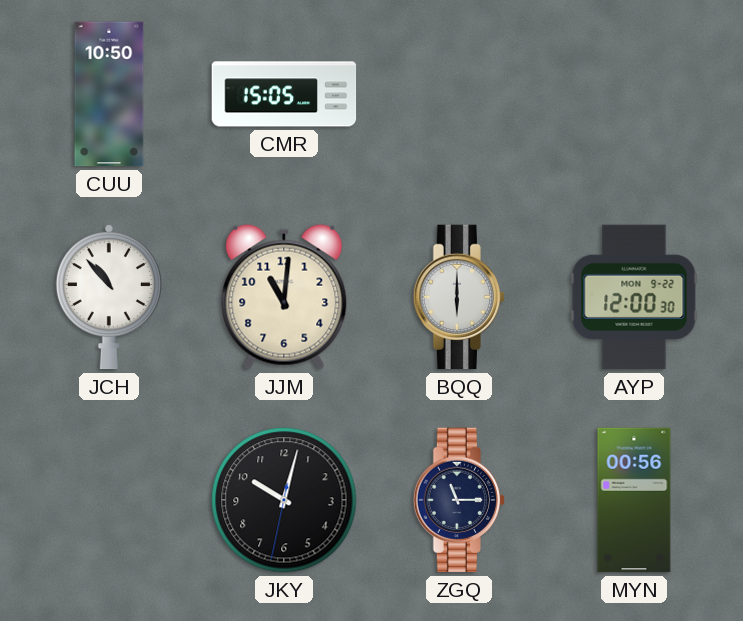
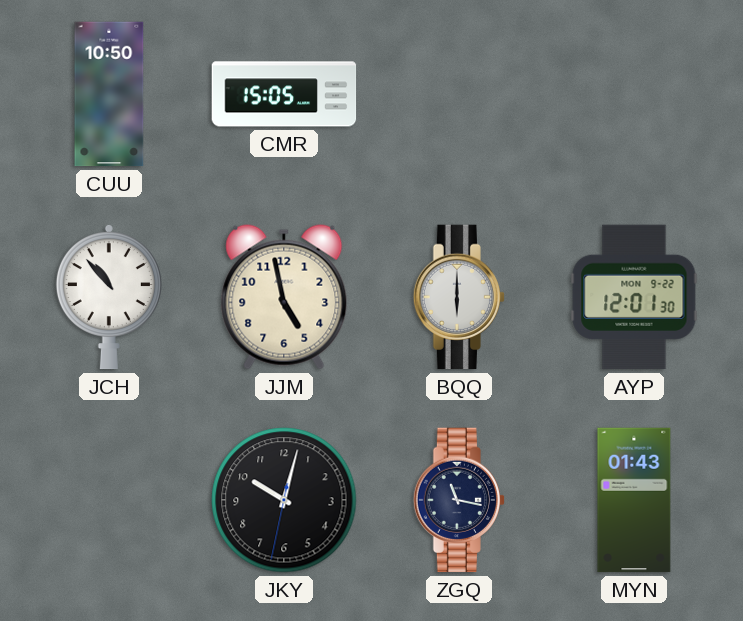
JJM: 11:01 -> 4:58 (284, 297)
AYP: 12:00 -> 12:01 (634, 297)
ZGQ: 11:15 -> 11:17 (458, 500)
MYN: 00:56 -> 01:43 (634, 500)
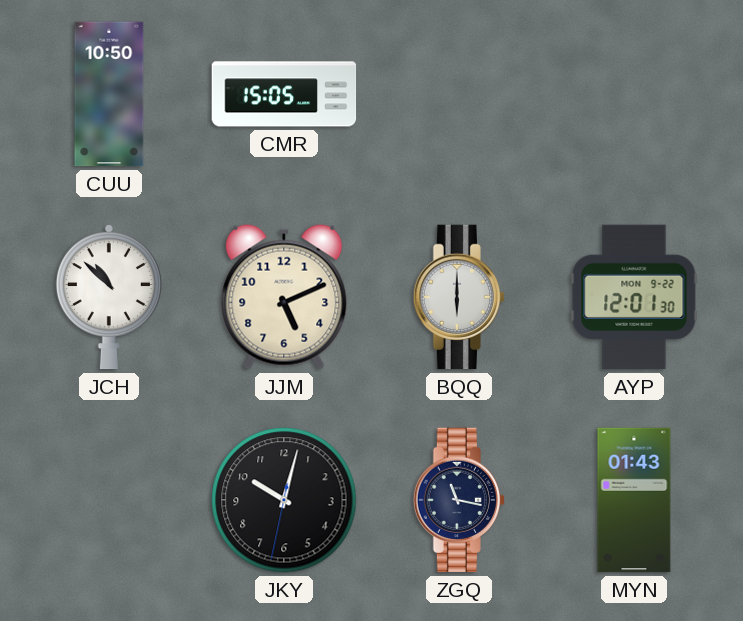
JCH: 10:53 -> 10:52 (109, 297)
JJM: 4:58 -> 5:11 (284, 297)
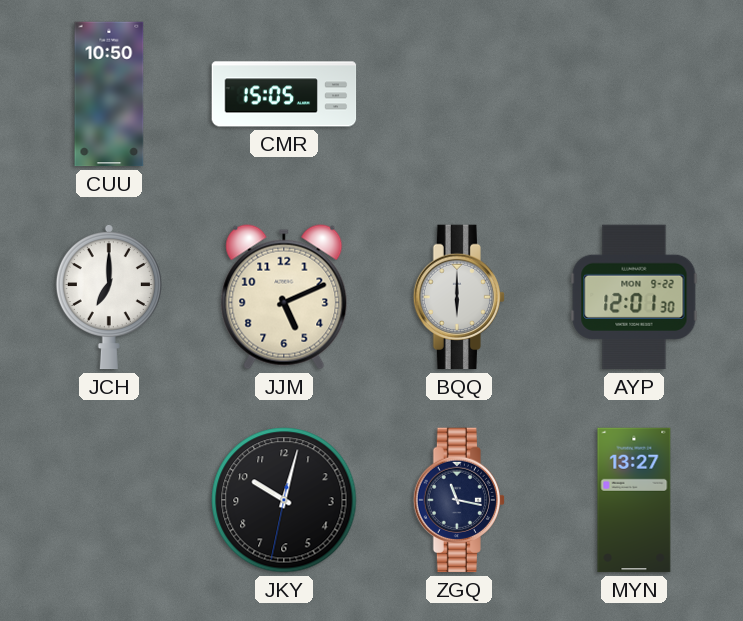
JCH: 10:52 -> 7:00 (109, 297)
MYN: 01:43 -> 13:27 (634, 500)
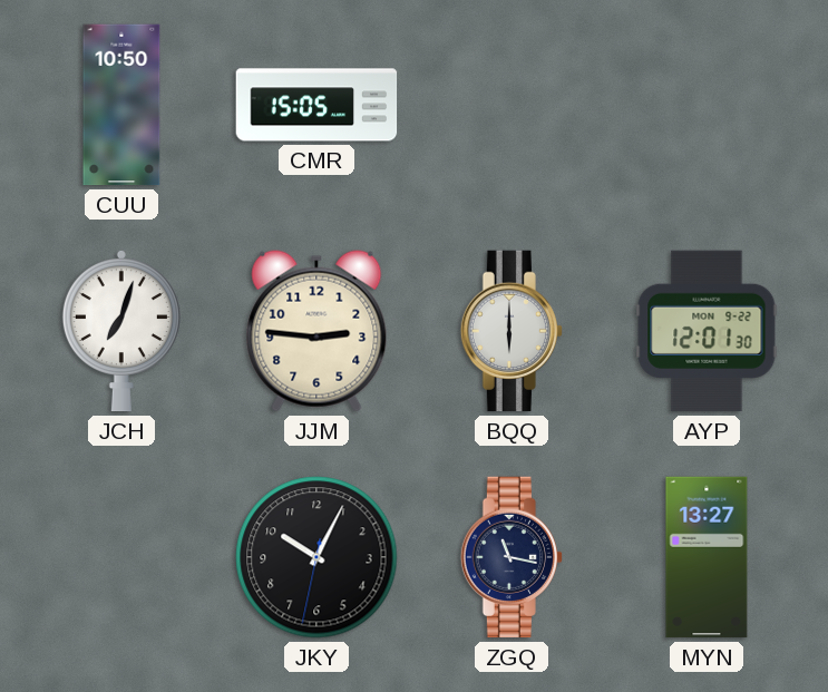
JCH: 7:00 -> 7:03 (121, 331)
JJM: 5:11 -> 2:46 (316, 331)
JKY: 10:02 -> 10:04 (316, 557)
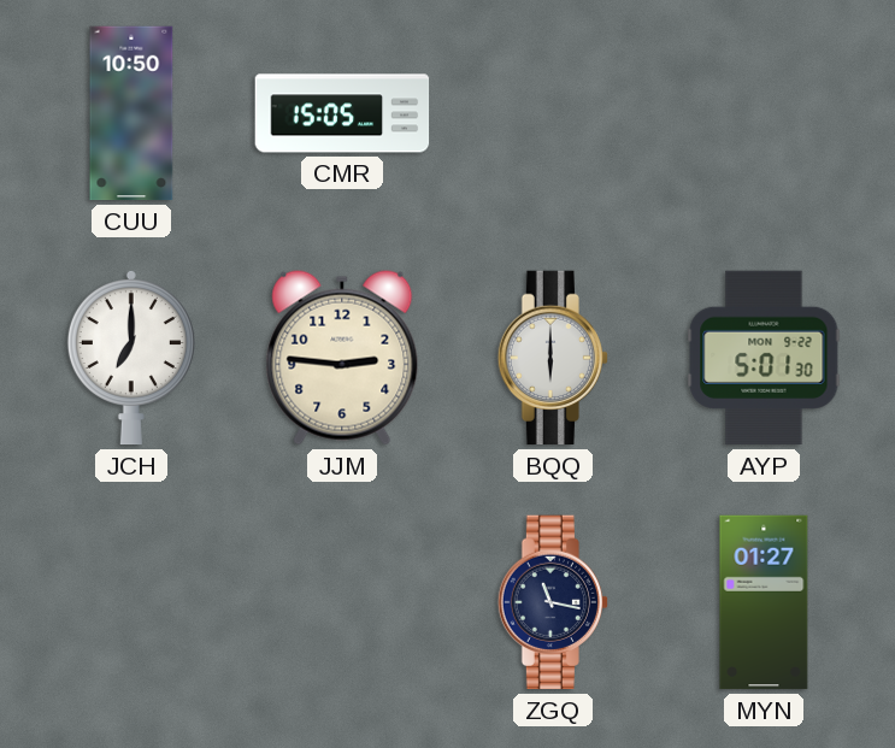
JCH: 7:03 -> 7:00 (131, 358)
AYP: 12:01 -> 5:01 (764, 358)
JKY: 10:04 -> none (316, 557)
MYN: 13:27 -> 01:27 (764, 602)
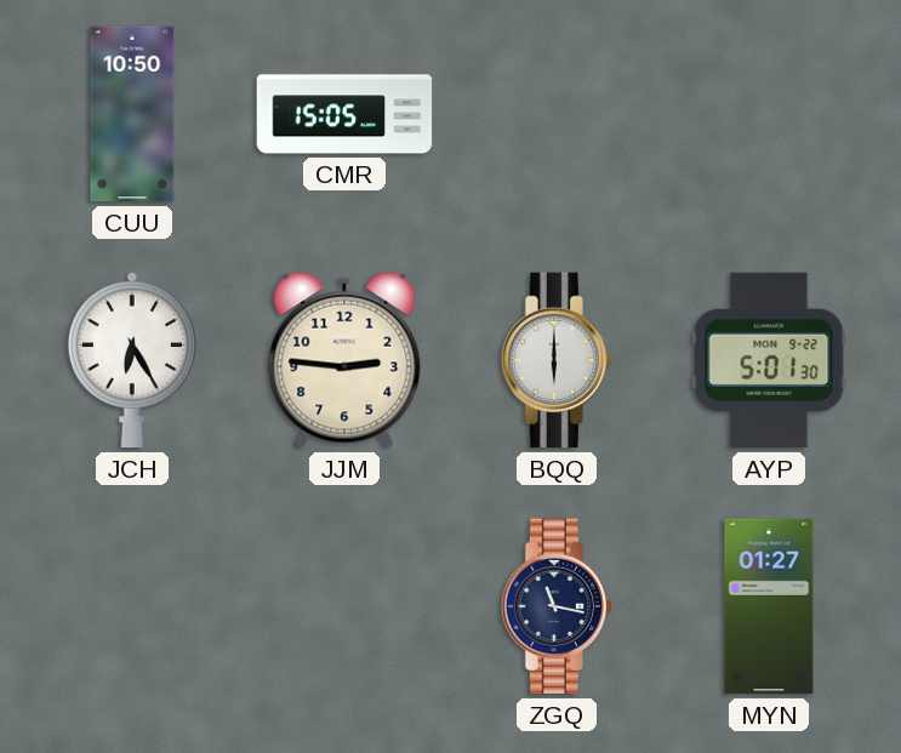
JCH: 7:00 -> 6:25 (132, 360)
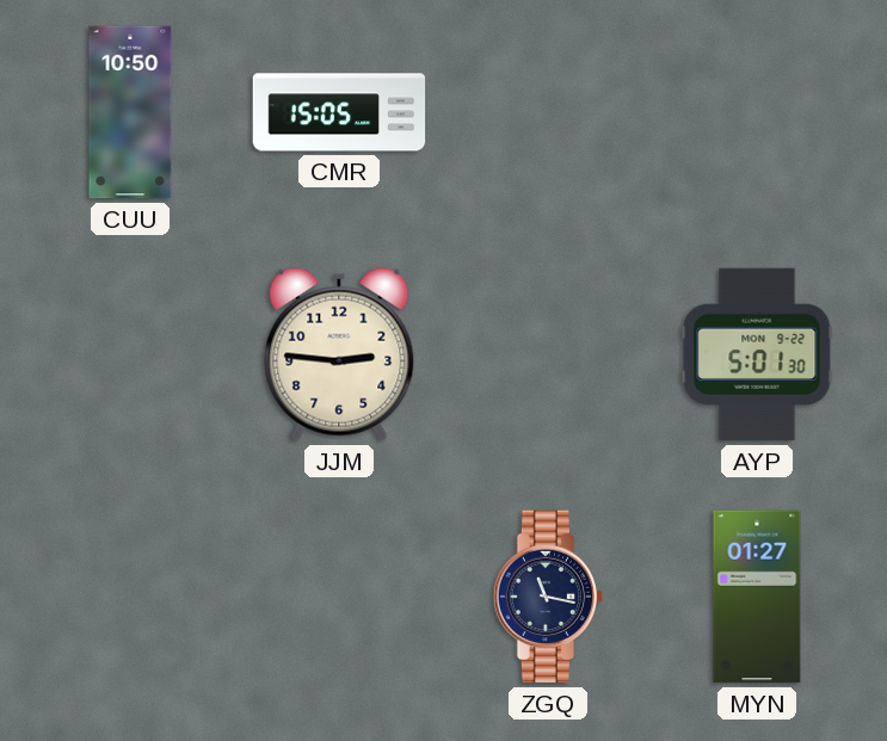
JCH: 6:25 -> none (132, 360)
BQQ: 6:00 -> none (555, 360)
